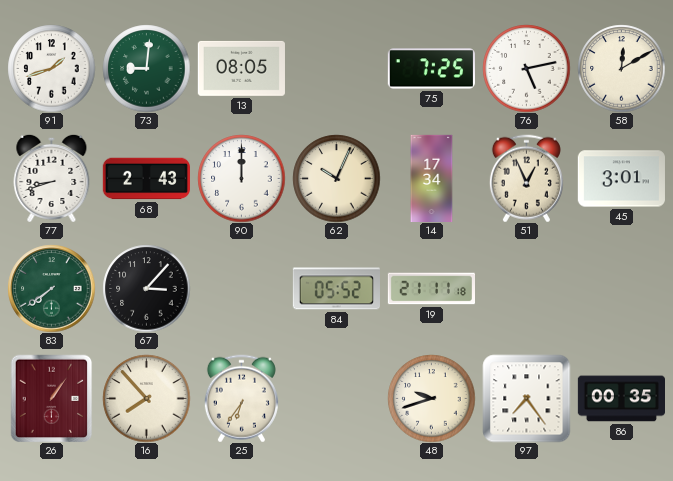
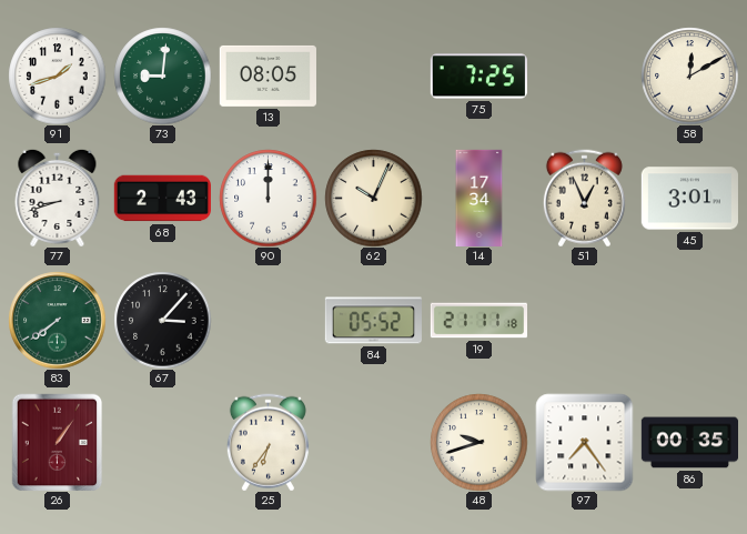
76: 5:13 -> none (526, 68)
16: 7:53 -> none (146, 398)
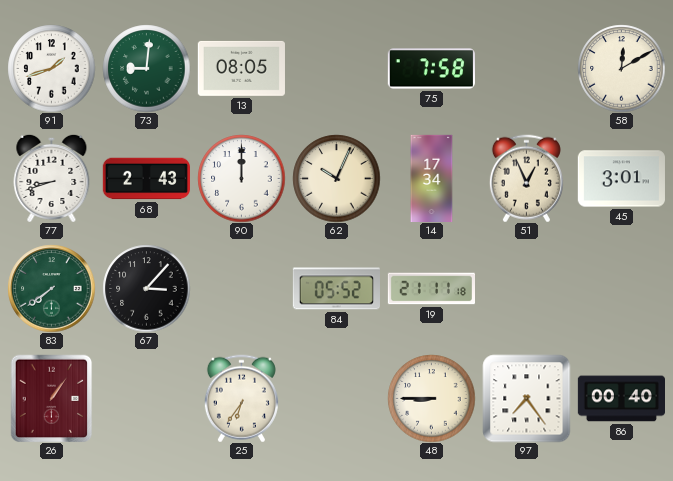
75: 7:25 -> 7:58 (431, 69)
48: 9:42 -> 8:45 (431, 398)
86: 00:35 -> 00:40 (621, 399)
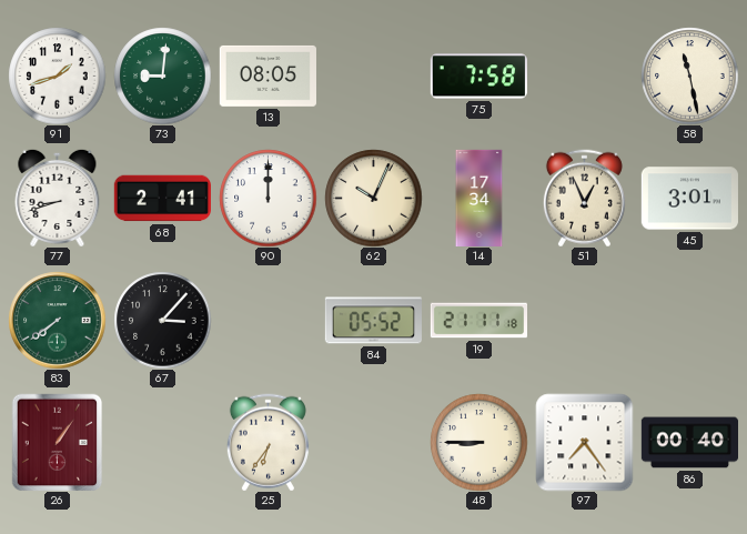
58: 12:10 -> 11:28 (689, 75)
68: 2:43 -> 2:41 (162, 199)
